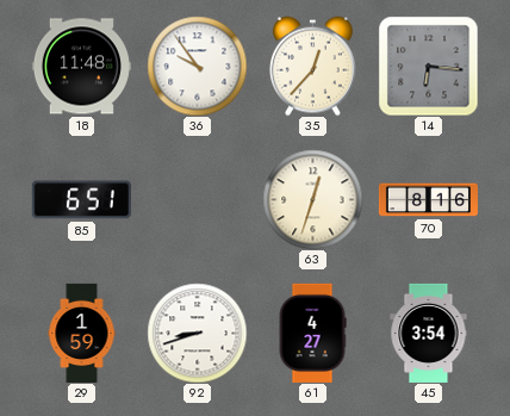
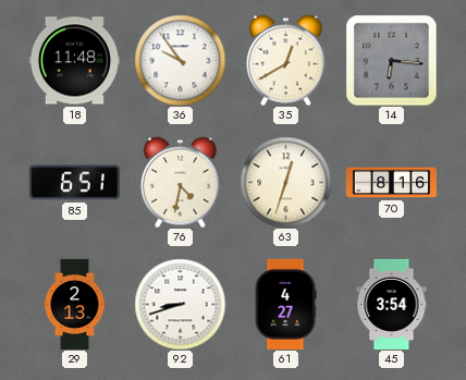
35: 12:37 -> 12:40 (285, 60)
76: none -> 4:32 (180, 182)
29: 1:59 -> 2:13 (75, 304)
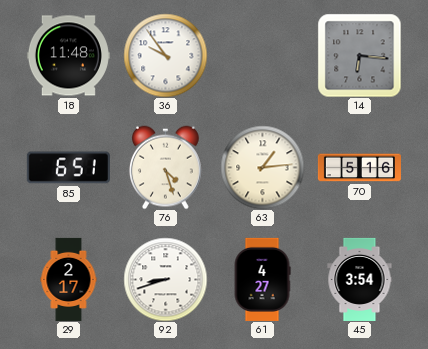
35: 12:40 -> none (285, 60)
76: 4:32 -> 4:27 (165, 167)
63: 12:33 -> 1:14 (262, 167)
70: 8:16 -> 5:16 (359, 168)
29: 2:13 -> 2:17 (69, 279)
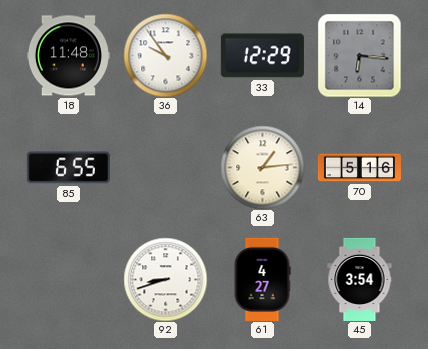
33: none -> 12:29 (262, 56)
85: 6:51 -> 6:55 (68, 168)
76: 4:27 -> none (165, 167)
29: 2:17 -> none (69, 279)
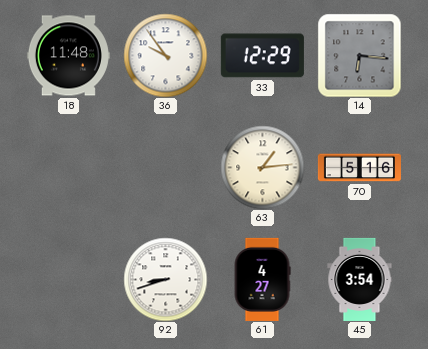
85: 6:55 -> none (68, 168)
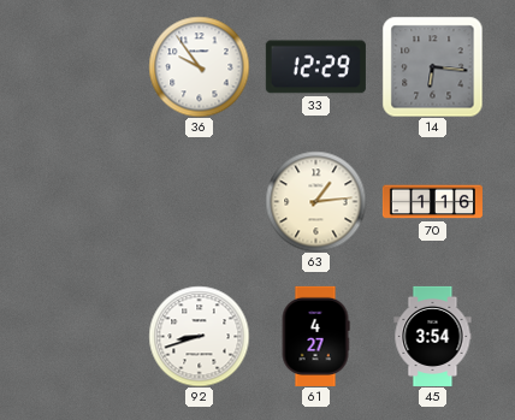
18: 11:48 -> none (68, 56)
70: 5:16 -> 1:16 (432, 202)
